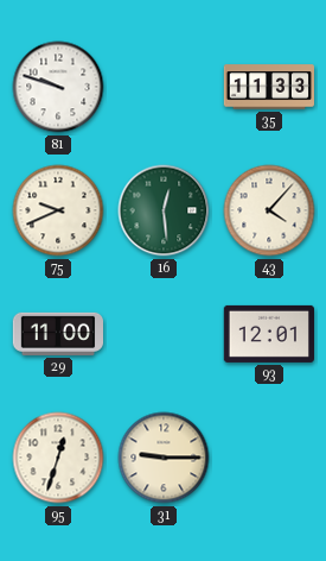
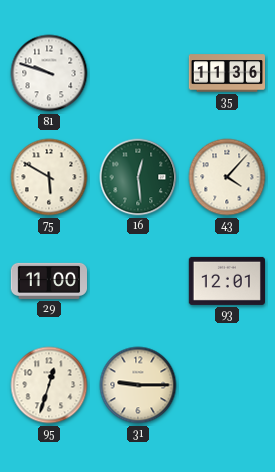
35: 11:33 -> 11:36 (226, 73)
75: 9:41 -> 5:50 (49, 177)
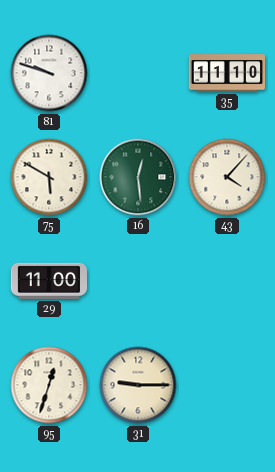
35: 11:36 -> 11:10 (226, 73)
93: 12:01 -> none (226, 281)
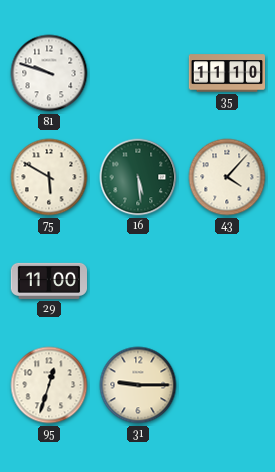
16: 12:29 -> 5:29 (138, 177)
